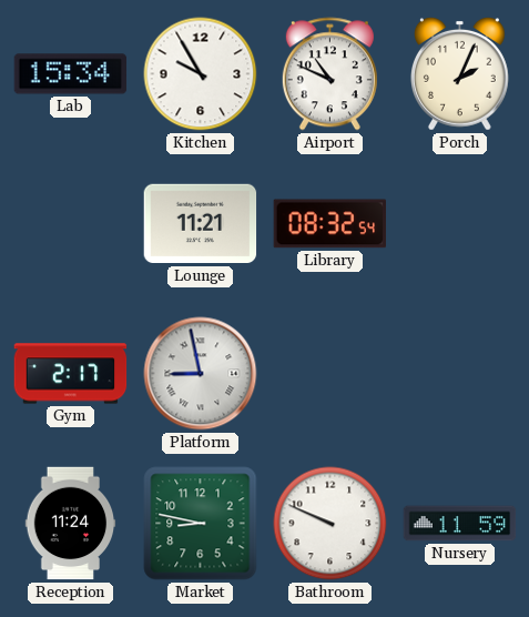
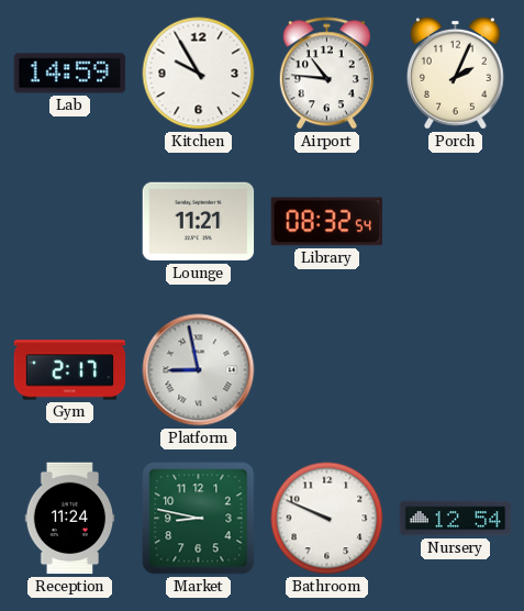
Lab: 15:34 -> 14:59 (70, 74)
Airport: 10:49 -> 10:46 (326, 74)
Nursery: 11:59 -> 12:54 (456, 519)
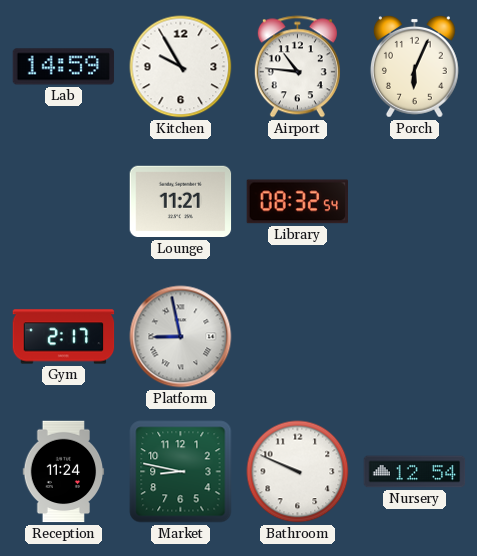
Porch: 2:04 -> 6:04 (414, 66)
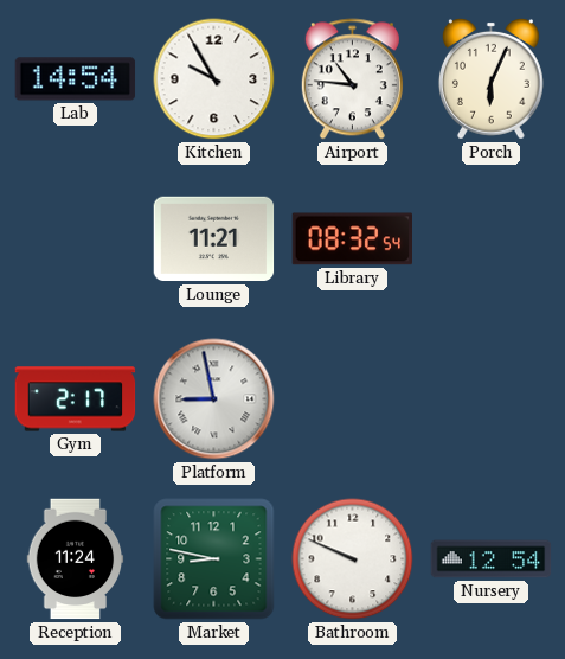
Lab: 14:59 -> 14:54 (76, 79)
